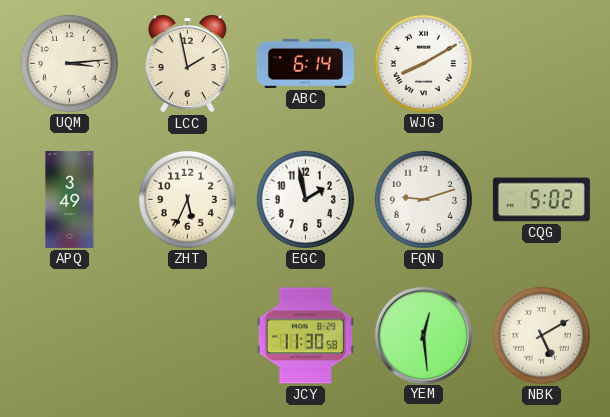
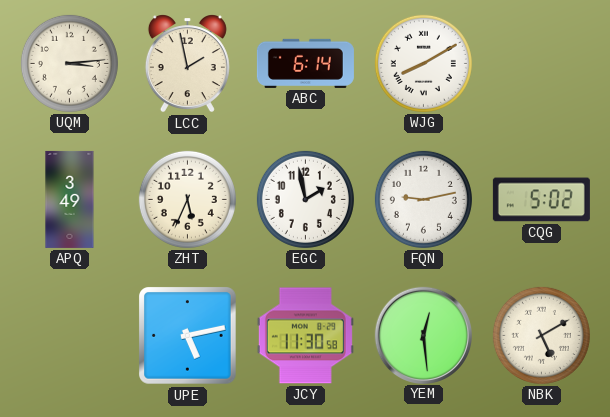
FQN: 9:12 -> 9:13 (423, 199)
UPE: none -> 5:13 (188, 336)
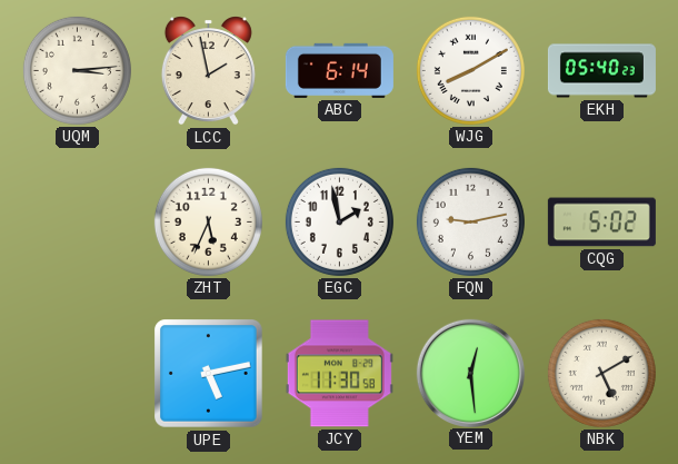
EKH: none -> 05:40 (601, 71)
APQ: 3:49 -> none (70, 199)
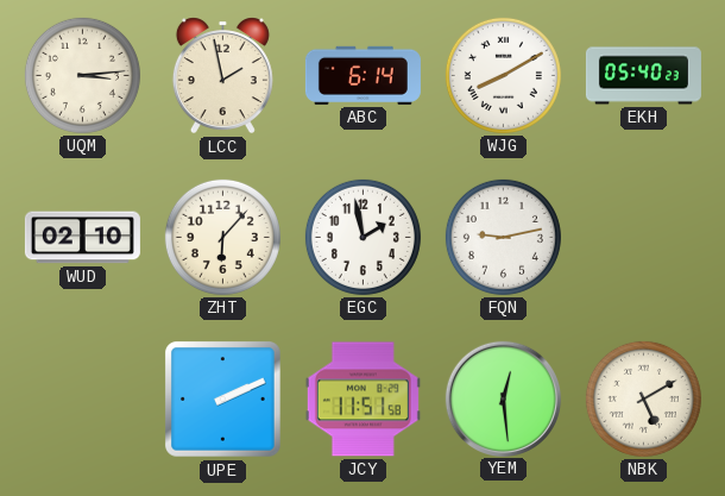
WUD: none -> 02:10 (82, 238)
ZHT: 5:34 -> 6:07 (222, 237)
CQG: 5:02 -> none (601, 223)
UPE: 5:13 -> 2:11 (223, 400)
JCY: 11:30 -> 11:51 (363, 400)
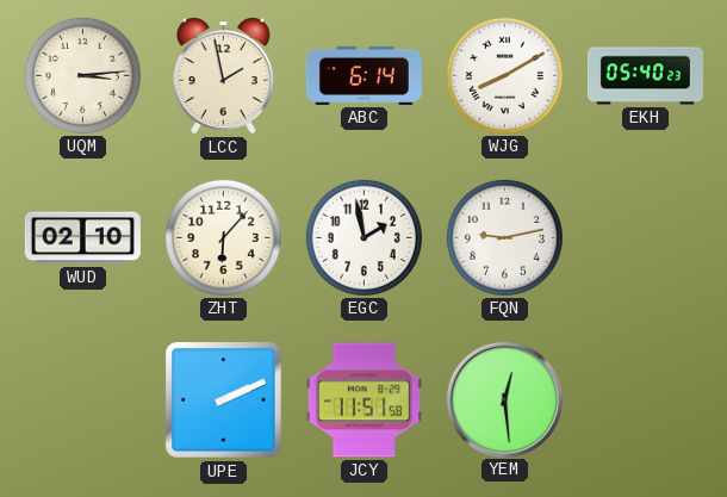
NBK: 5:10 -> none (643, 398)
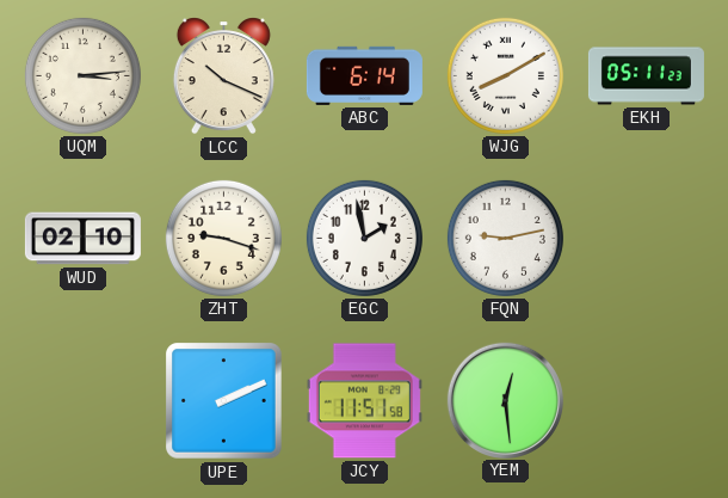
LCC: 1:58 -> 10:19 (223, 76)
EKH: 05:40 -> 05:11 (646, 76)
ZHT: 6:07 -> 9:18 (223, 238)
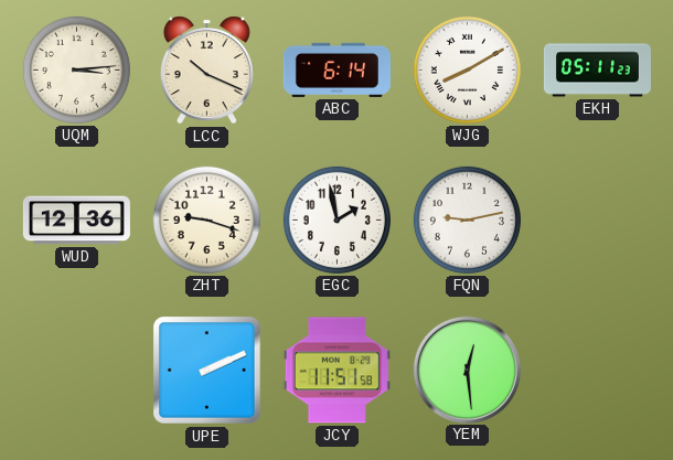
WUD: 02:10 -> 12:36 (76, 221)
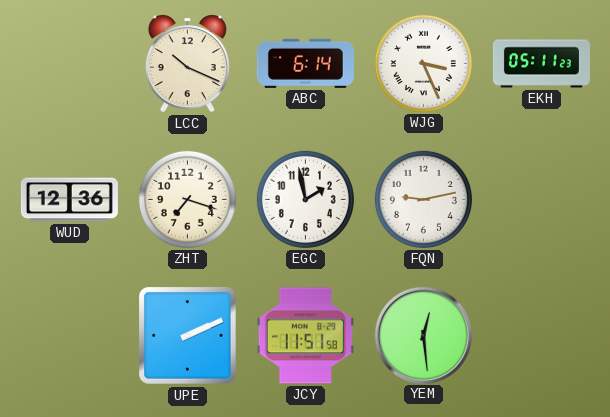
UQM: 3:14 -> none (76, 69)
WJG: 8:10 -> 3:26 (423, 63)
ZHT: 9:18 -> 7:18 (187, 199)
